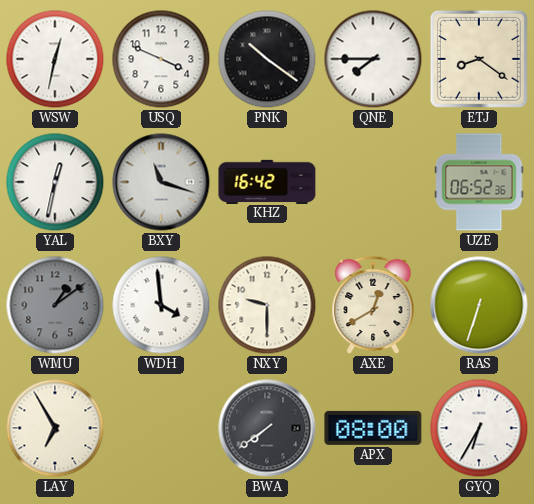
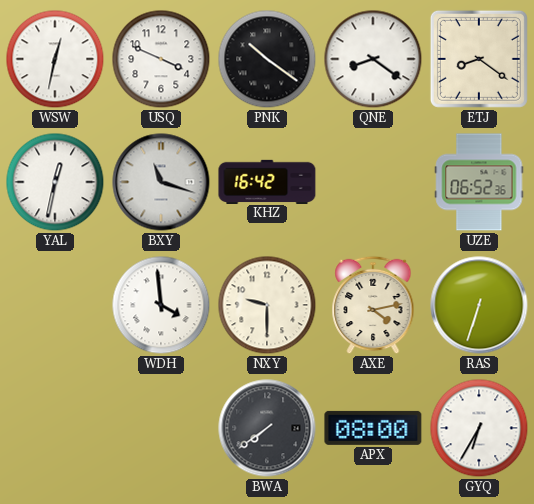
QNE: 7:45 -> 8:21 (373, 59)
WMU: 1:09 -> none (55, 305)
AXE: 12:40 -> 4:13 (373, 305)
LAY: 6:55 -> none (55, 428)
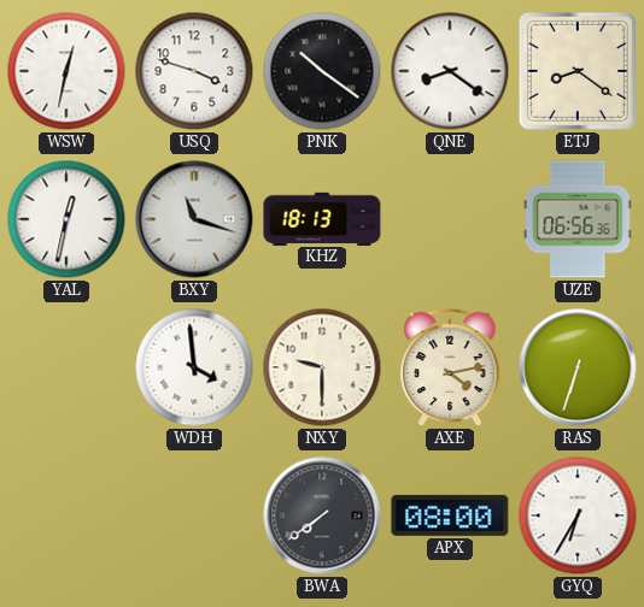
USQ: 3:49 -> 3:48 (194, 71)
KHZ: 16:42 -> 18:13 (322, 218)
UZE: 06:52 -> 06:56 (578, 219)
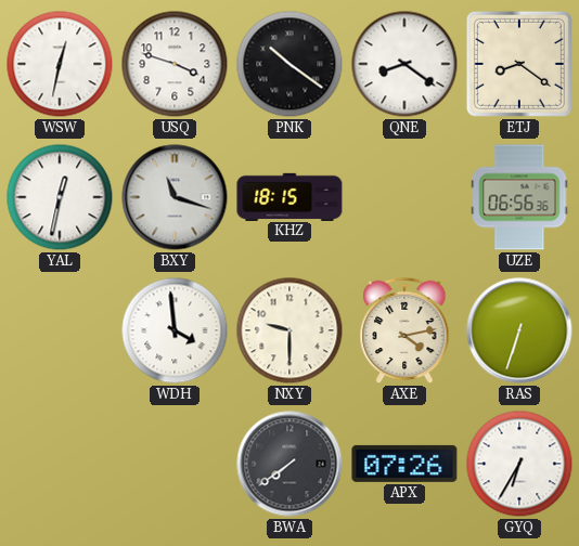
KHZ: 18:13 -> 18:15 (289, 196)
APX: 08:00 -> 07:26 (404, 464)
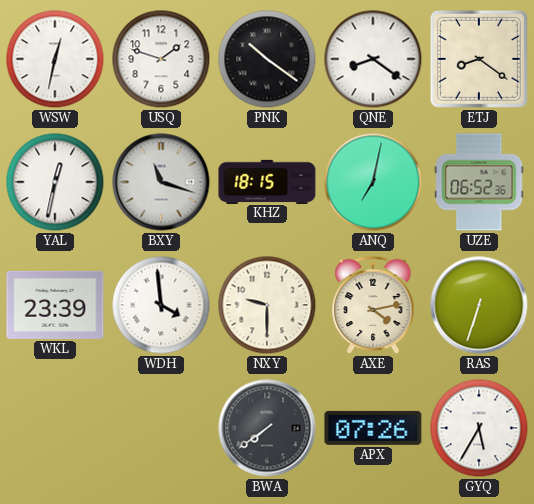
USQ: 3:48 -> 1:48 (161, 59)
ANQ: none -> 7:02 (373, 182)
UZE: 06:56 -> 06:52 (479, 182)
WKL: none -> 23:39 (55, 305)
GYQ: 6:35 -> 5:35 (479, 428)
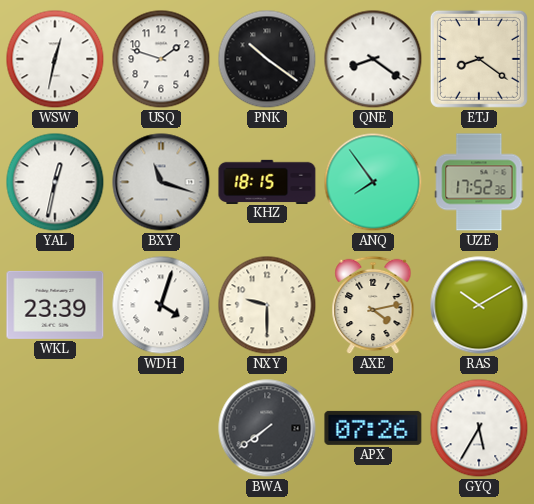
ANQ: 7:02 -> 7:54 (373, 182)
UZE: 06:52 -> 17:52 (479, 182)
WDH: 3:59 -> 4:03 (161, 305)
RAS: 6:33 -> 10:10 (479, 305)
